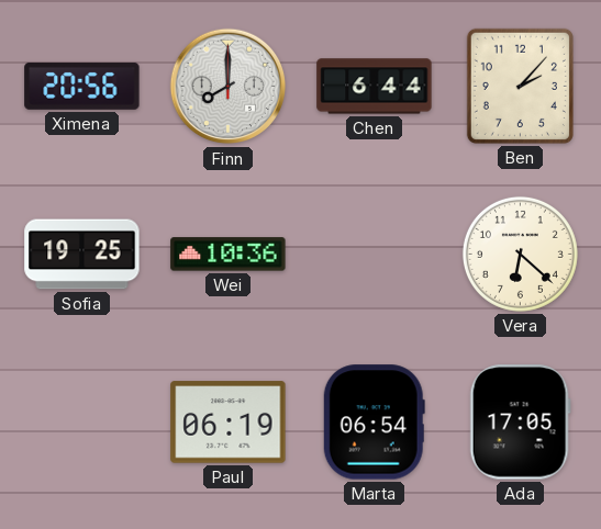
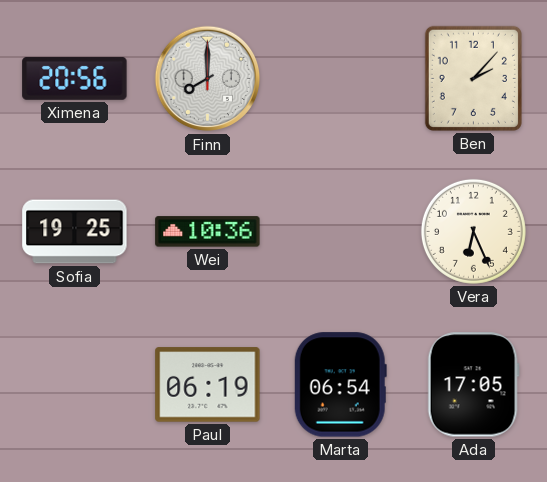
Chen: 6:44 -> none (375, 87)
Vera: 6:22 -> 6:26 (473, 231)
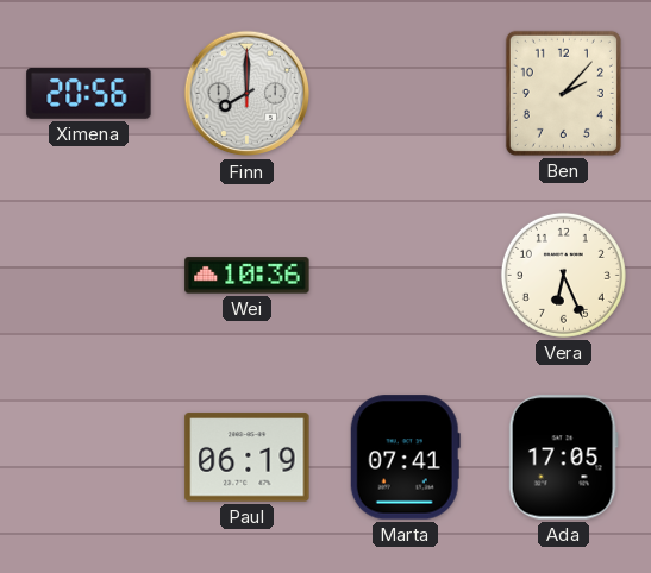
Sofia: 19:25 -> none (75, 232)
Marta: 06:54 -> 07:41 (405, 458)
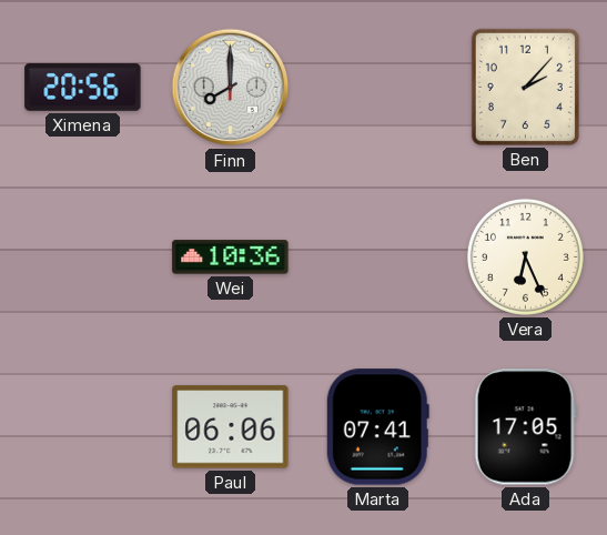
Paul: 06:19 -> 06:06 (231, 427)
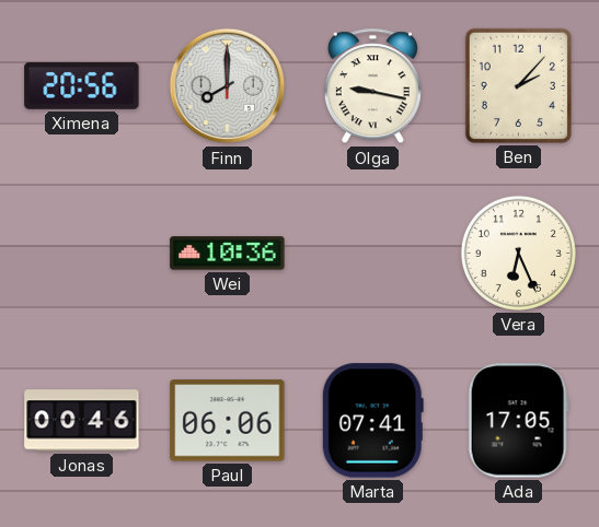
Olga: none -> 9:17 (372, 86)
Jonas: none -> 00:46 (82, 421)
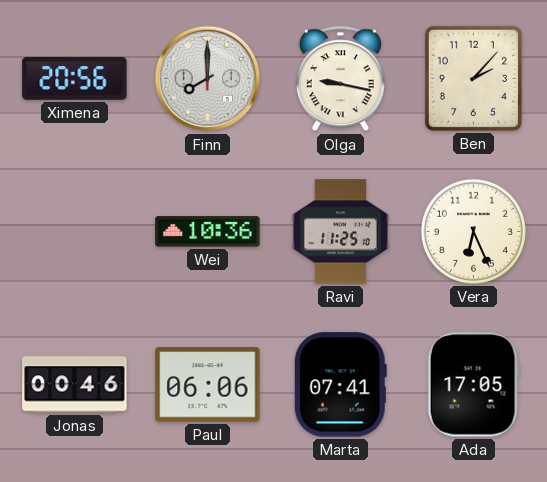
Ravi: none -> 11:25 (340, 232)
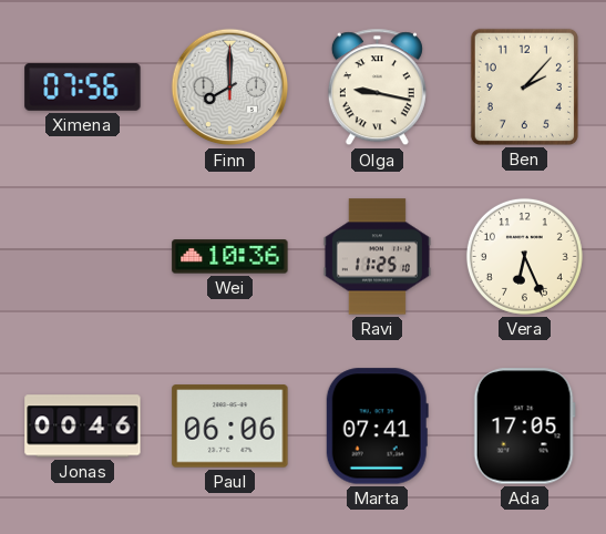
Ximena: 20:56 -> 07:56 (83, 86)
